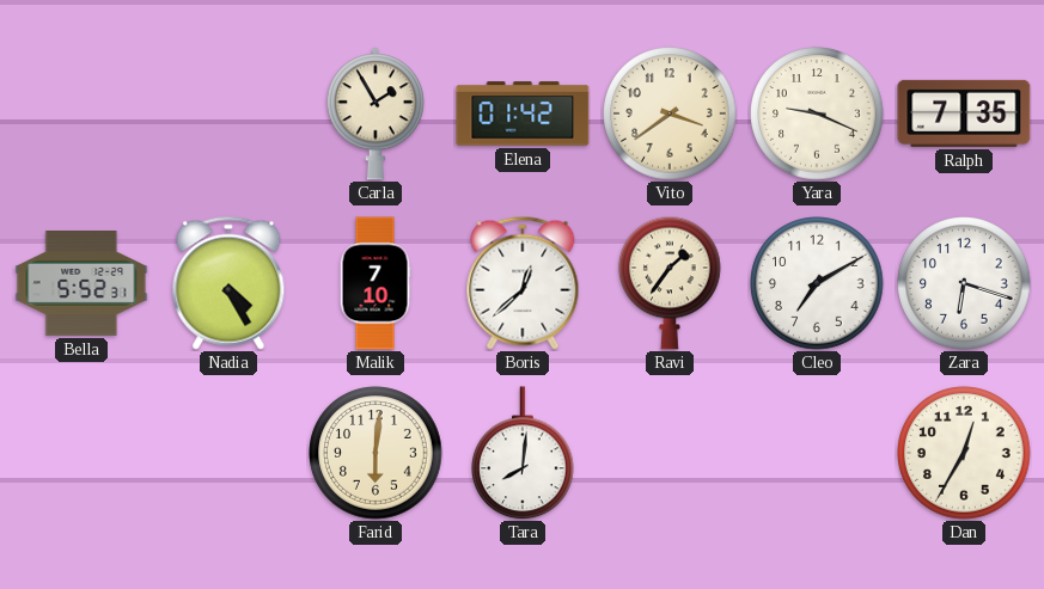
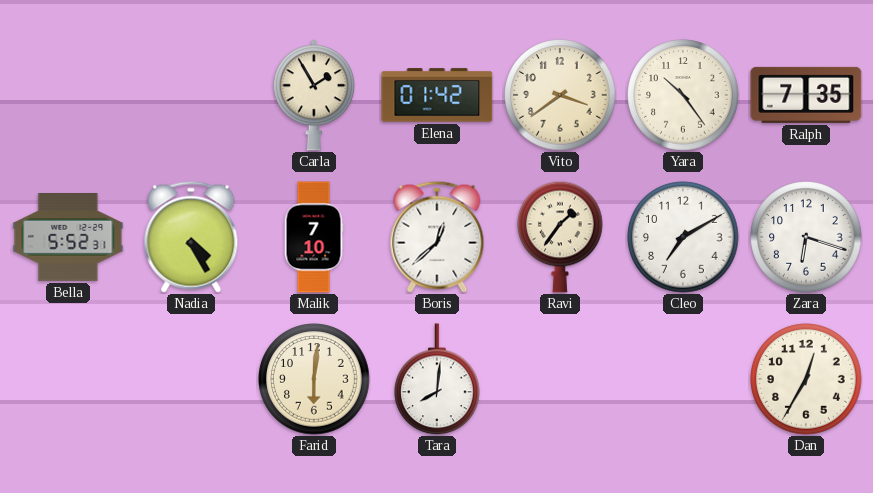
Yara: 9:19 -> 10:24 (683, 95)
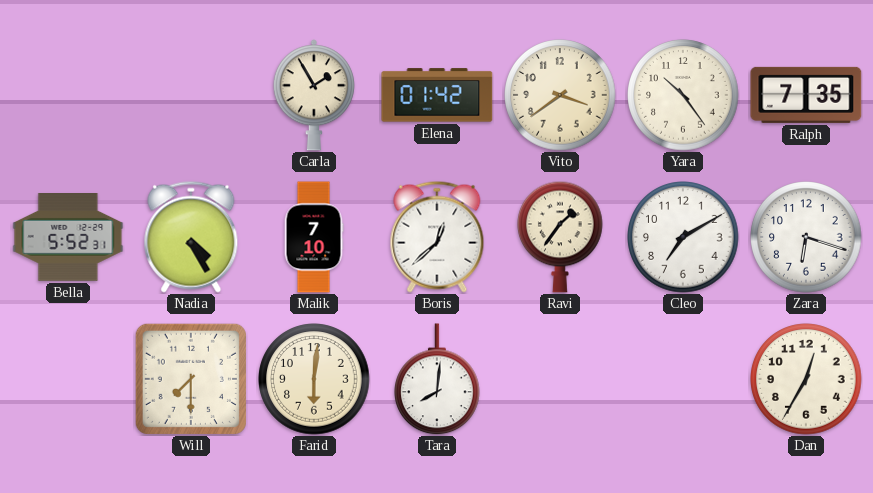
Will: none -> 7:30 (191, 379)
